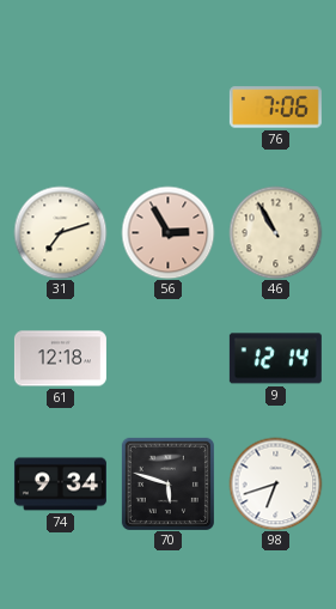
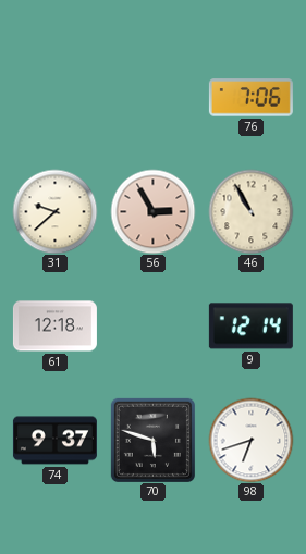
31: 7:12 -> 9:38 (54, 211)
74: 9:34 -> 9:37 (54, 441)
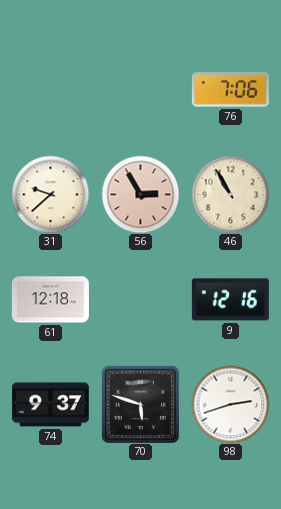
9: 12:14 -> 12:16 (230, 300)
98: 6:42 -> 2:42 (230, 404)
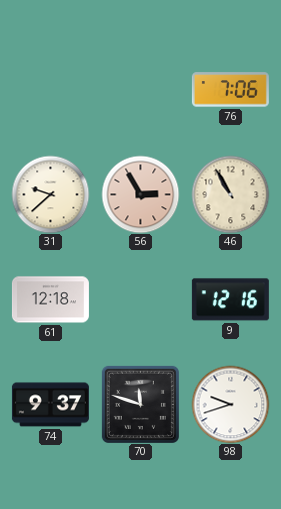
70: 5:48 -> 11:48 (140, 404)
98: 2:42 -> 9:42 (230, 404)
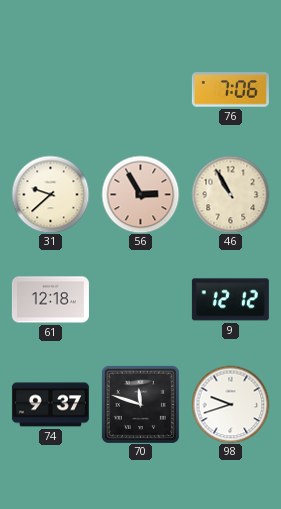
9: 12:16 -> 12:12 (230, 300)
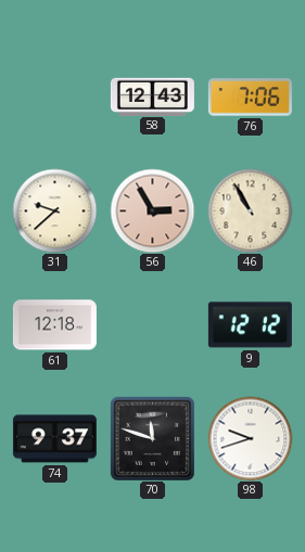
58: none -> 12:43 (152, 97)
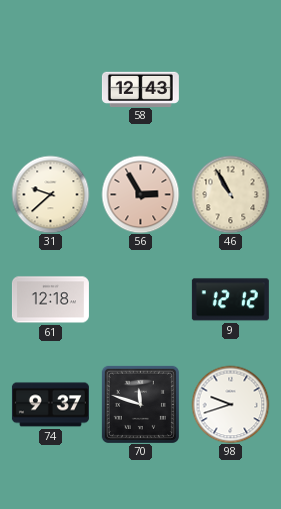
76: 7:06 -> none (250, 98)
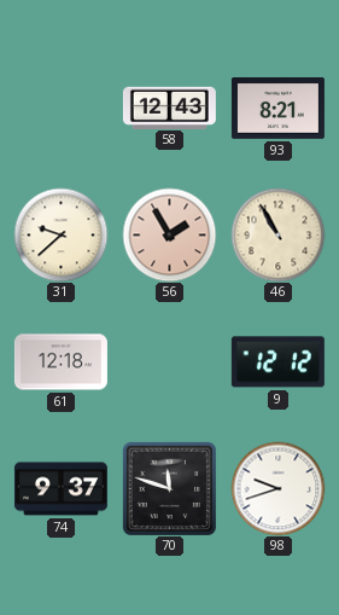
93: none -> 8:21 (277, 109)
56: 2:55 -> 1:55 (169, 234)
